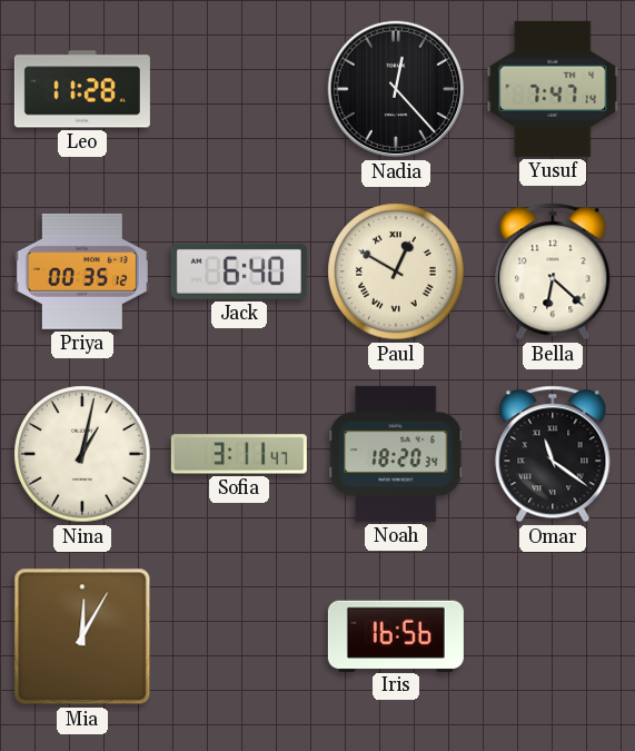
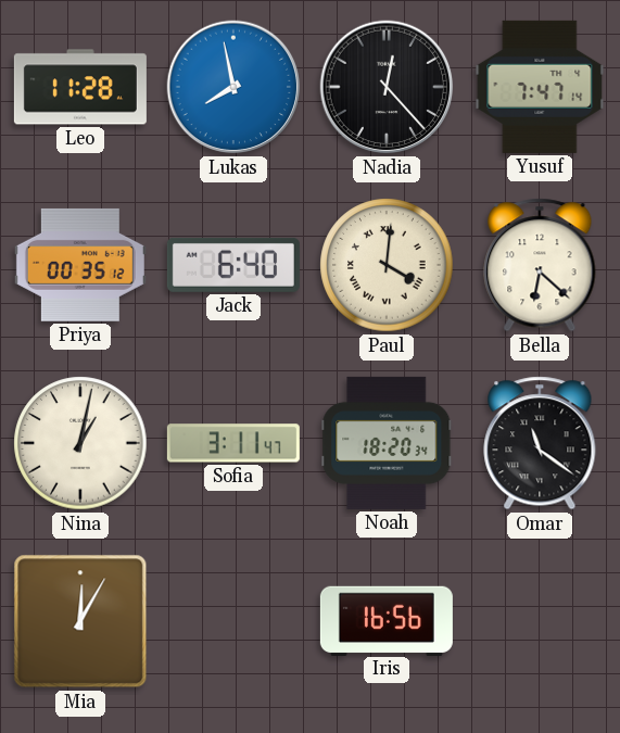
Lukas: none -> 7:58 (233, 87)
Paul: 12:50 -> 4:01 (387, 265)
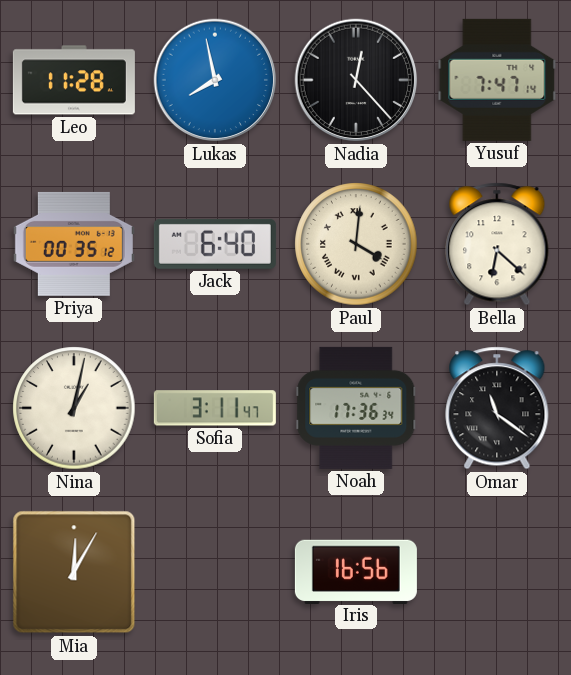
Noah: 18:20 -> 17:36 (356, 408)
